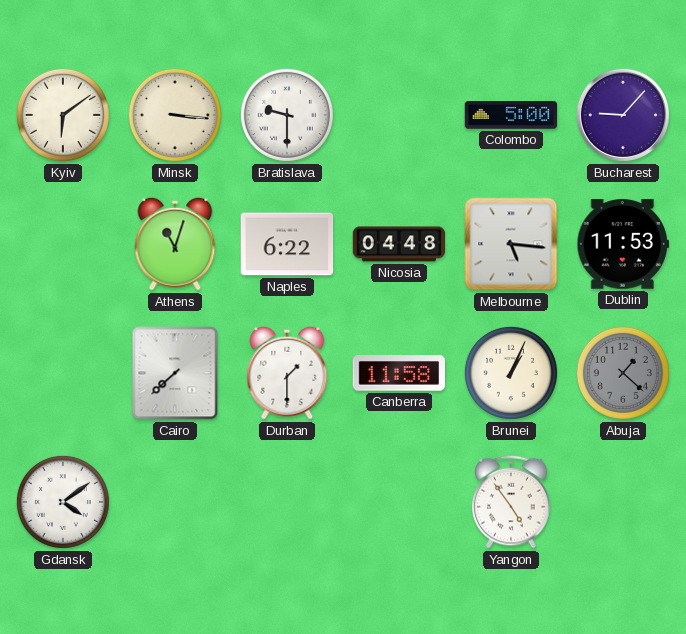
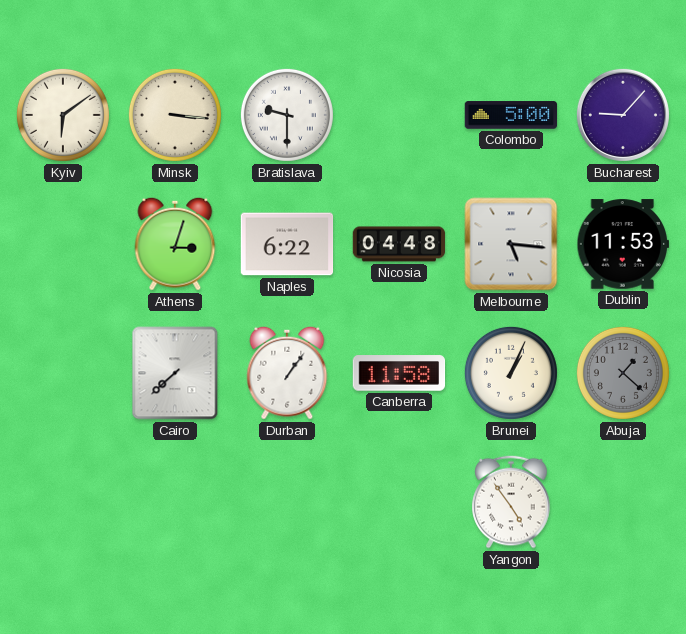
Athens: 11:03 -> 3:03 (175, 244)
Durban: 1:30 -> 1:06 (287, 373)
Gdansk: 4:09 -> none (63, 502)
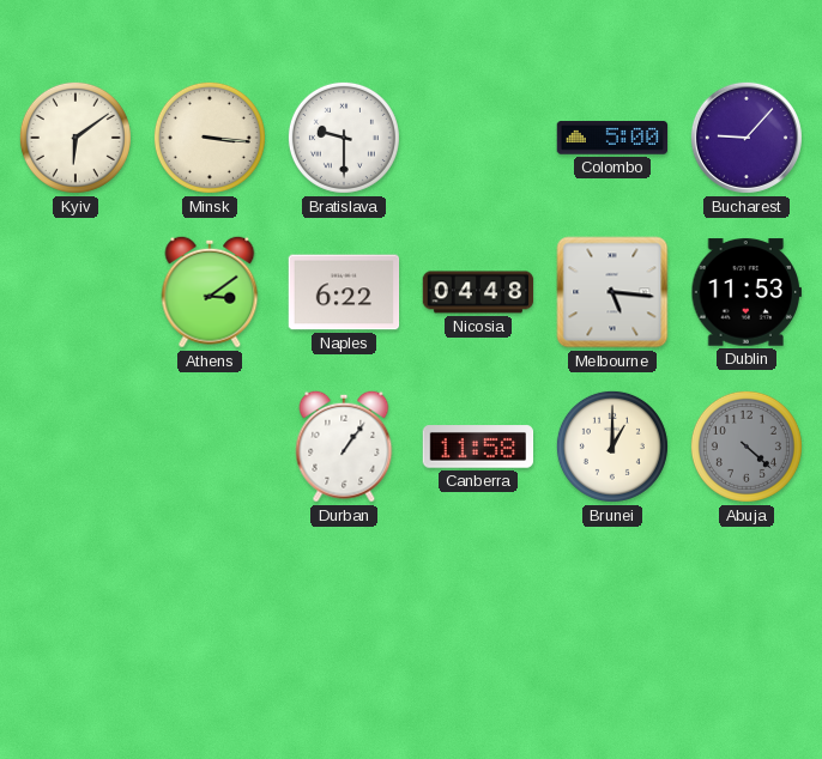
Athens: 3:03 -> 3:09 (210, 292)
Cairo: 7:38 -> none (175, 373)
Brunei: 1:04 -> 1:00 (612, 447)
Abuja: 1:22 -> 4:22 (747, 447)
Yangon: 4:54 -> none (511, 502)
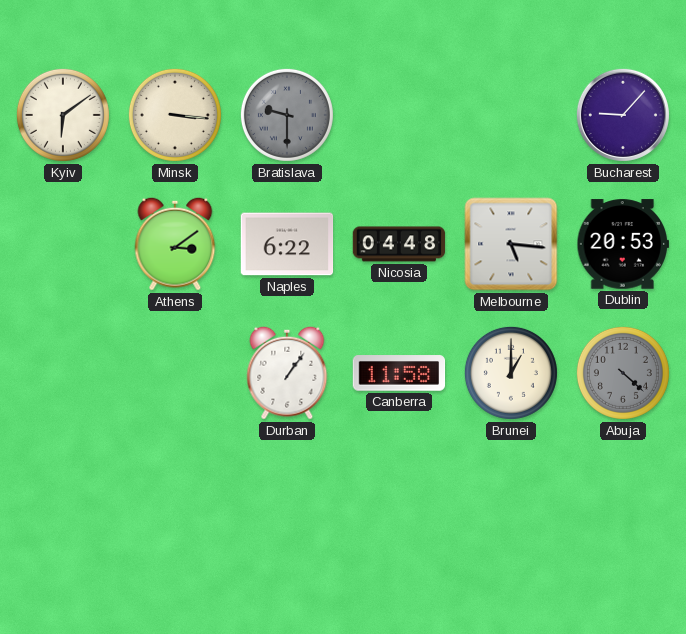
Bratislava dial: white -> grey (287, 115)
Colombo: 5:00 -> none (612, 138)
Dublin: 11:53 -> 20:53 (623, 244)
